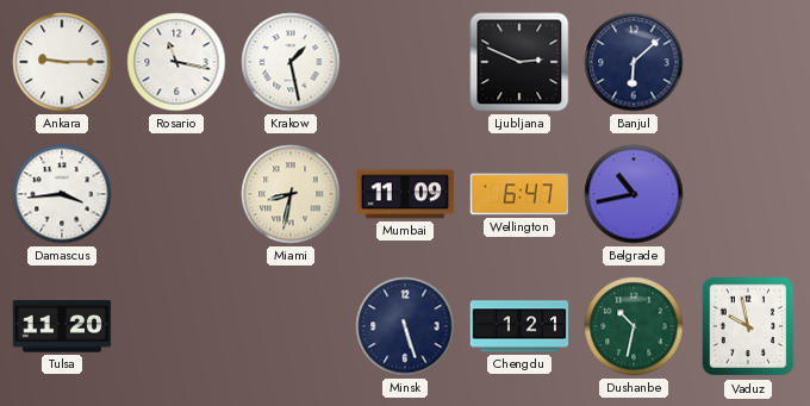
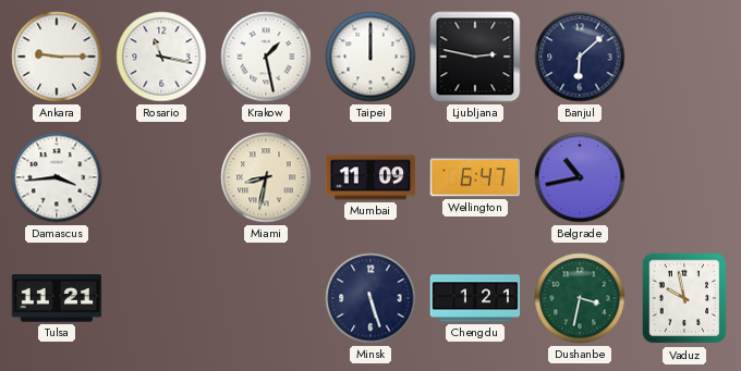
Taipei: none -> 12:00 (370, 57)
Ljubljana: 2:49 -> 2:47 (475, 57)
Tulsa: 11:20 -> 11:21 (57, 298)
Dushanbe: 10:32 -> 3:32 (580, 298)
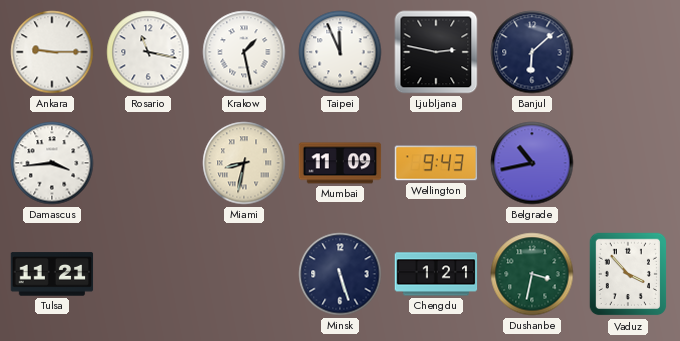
Taipei: 12:00 -> 11:56 (340, 52)
Wellington: 6:47 -> 9:43 (436, 163)
Vaduz: 9:58 -> 3:53 (628, 274)
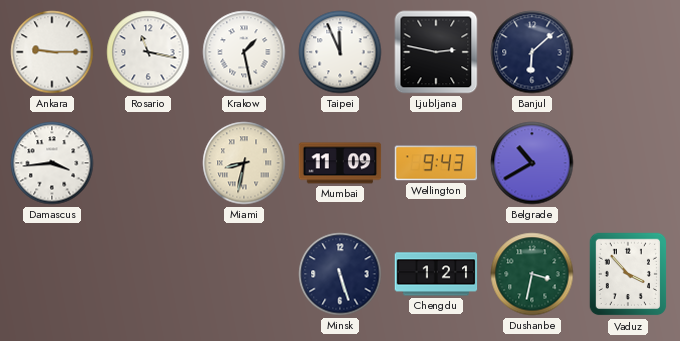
Belgrade: 10:43 -> 10:40 (532, 163)
Tulsa: 11:21 -> none (52, 274)
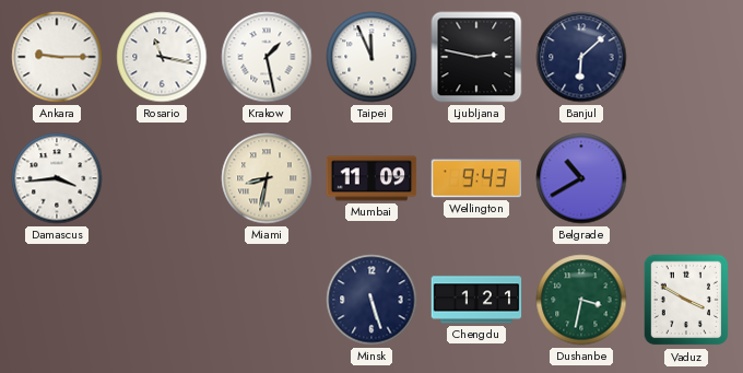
Vaduz: 3:53 -> 3:50 (686, 300)
